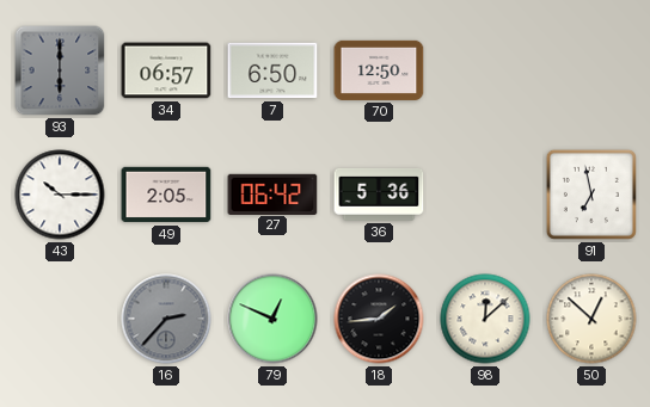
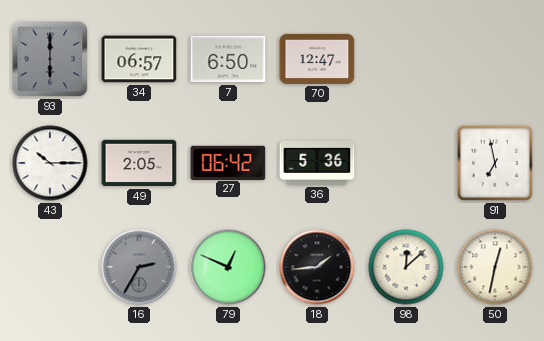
70: 12:50 -> 12:47 (317, 59)
16: 2:37 -> 2:35 (139, 267)
50: 12:52 -> 12:32 (495, 267)
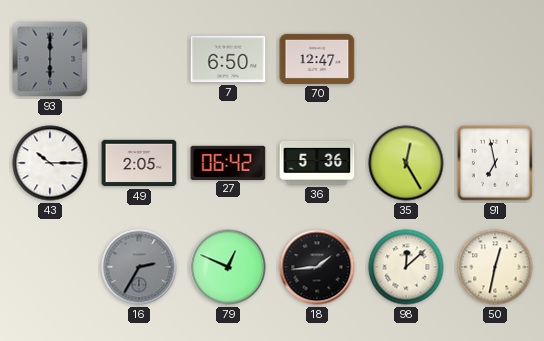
34: 06:57 -> none (139, 59)
35: none -> 12:25 (406, 163)
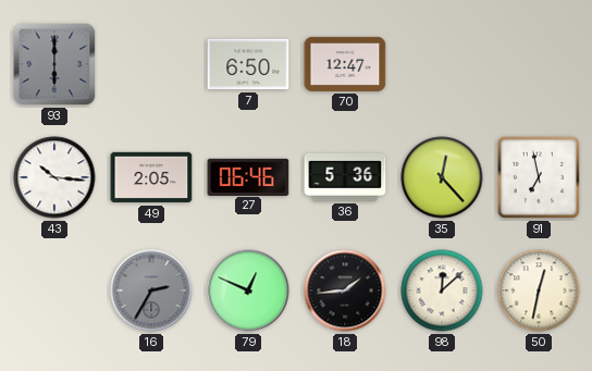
43: 10:15 -> 10:16 (54, 177)
27: 06:42 -> 06:46 (248, 176)
35: 12:25 -> 12:23 (442, 177)
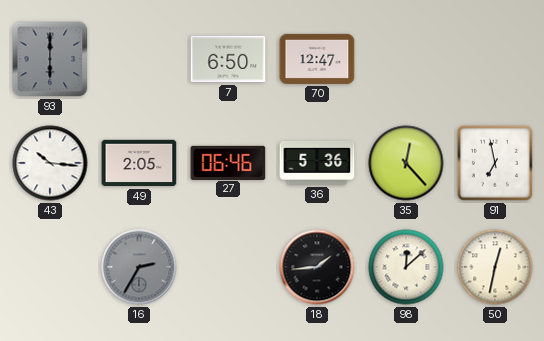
79: 12:49 -> none (248, 290)
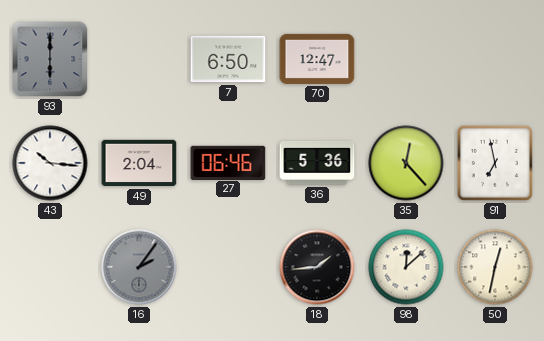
49: 2:05 -> 2:04 (139, 163)
16: 2:35 -> 2:06 (139, 267)
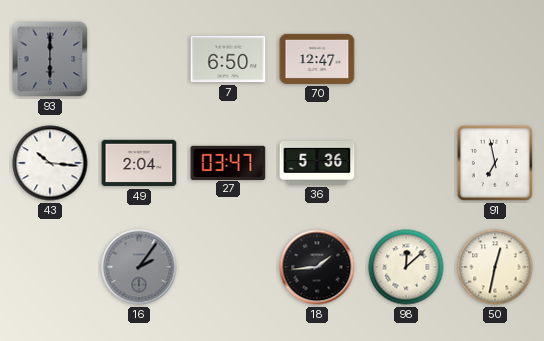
27: 06:46 -> 03:47 (228, 162)
35: 12:23 -> none (406, 163)
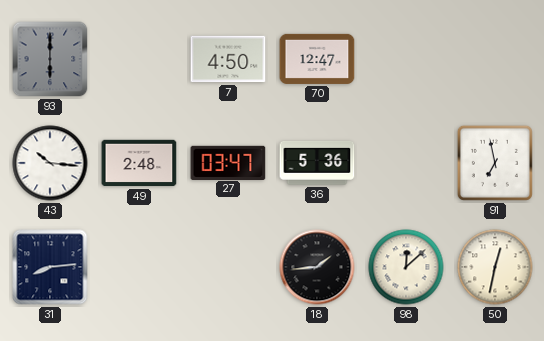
7: 6:50 -> 4:50 (228, 59)
49: 2:04 -> 2:48 (139, 163)
31: none -> 8:14 (50, 267)
16: 2:06 -> none (139, 267)
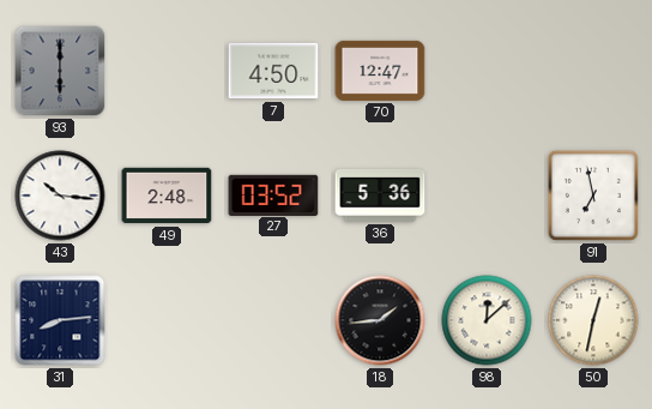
27: 03:47 -> 03:52 (273, 194)
